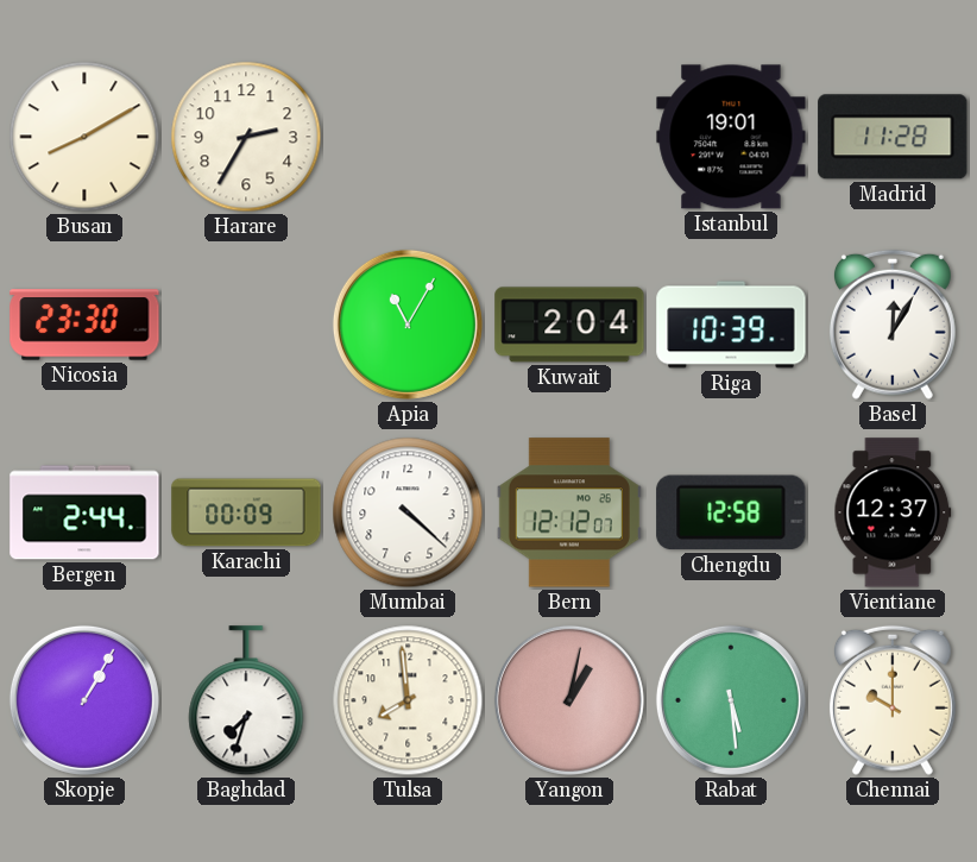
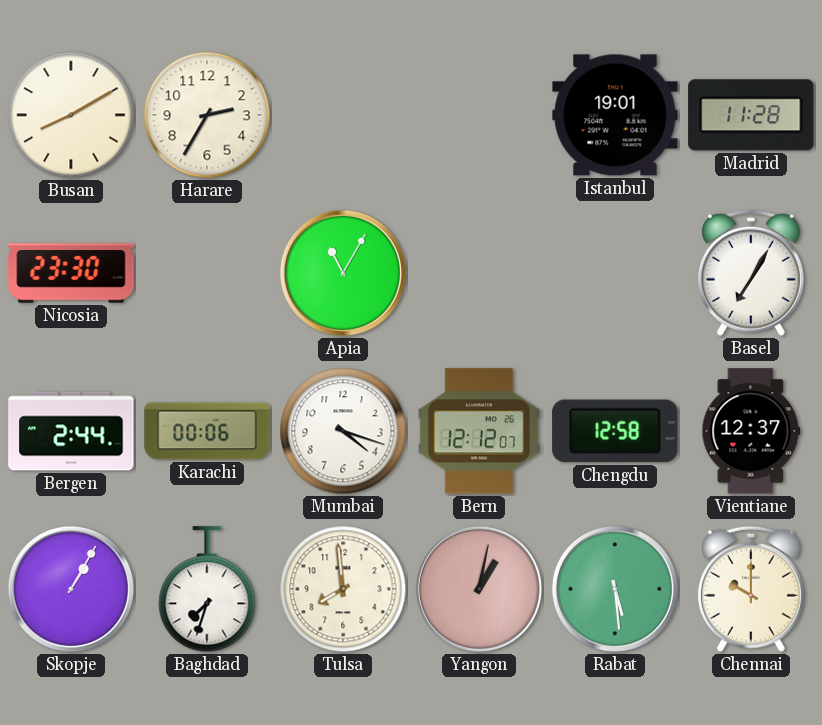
Kuwait: 2:04 -> none (569, 325)
Riga: 10:39 -> none (731, 325)
Basel: 12:05 -> 7:05 (751, 273)
Karachi: 00:09 -> 00:06 (207, 431)
Mumbai: 4:22 -> 4:18 (343, 431)
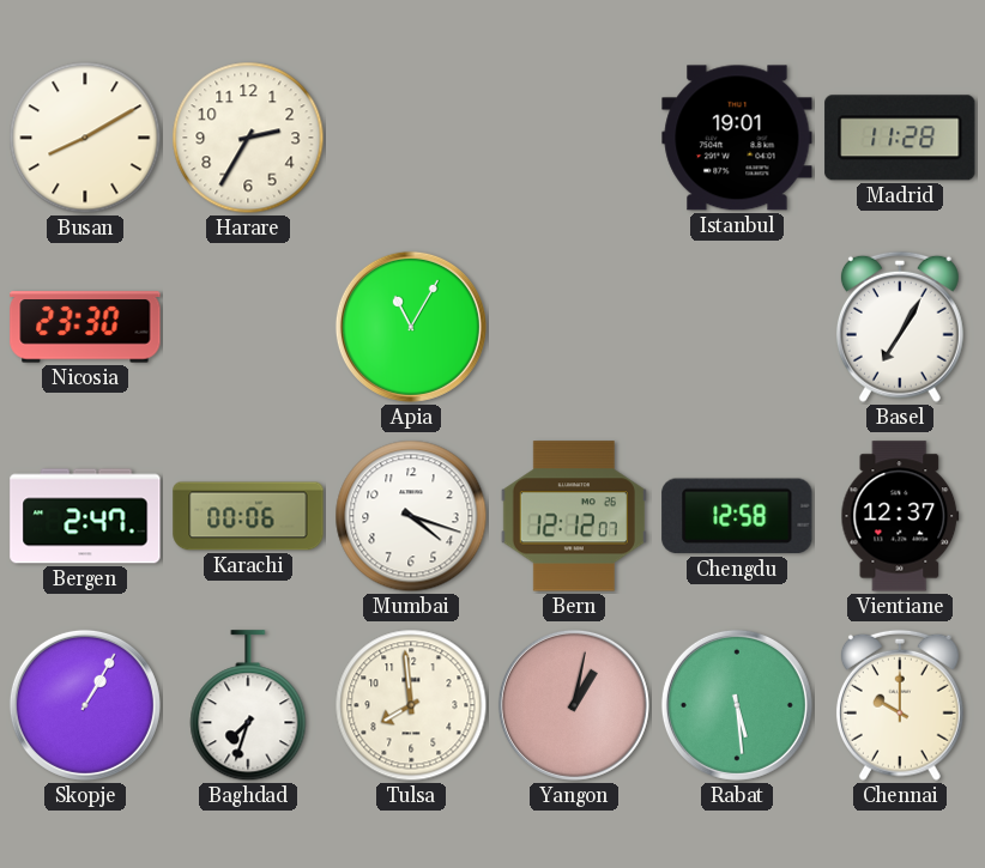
Bergen: 2:44 -> 2:47 (85, 516)
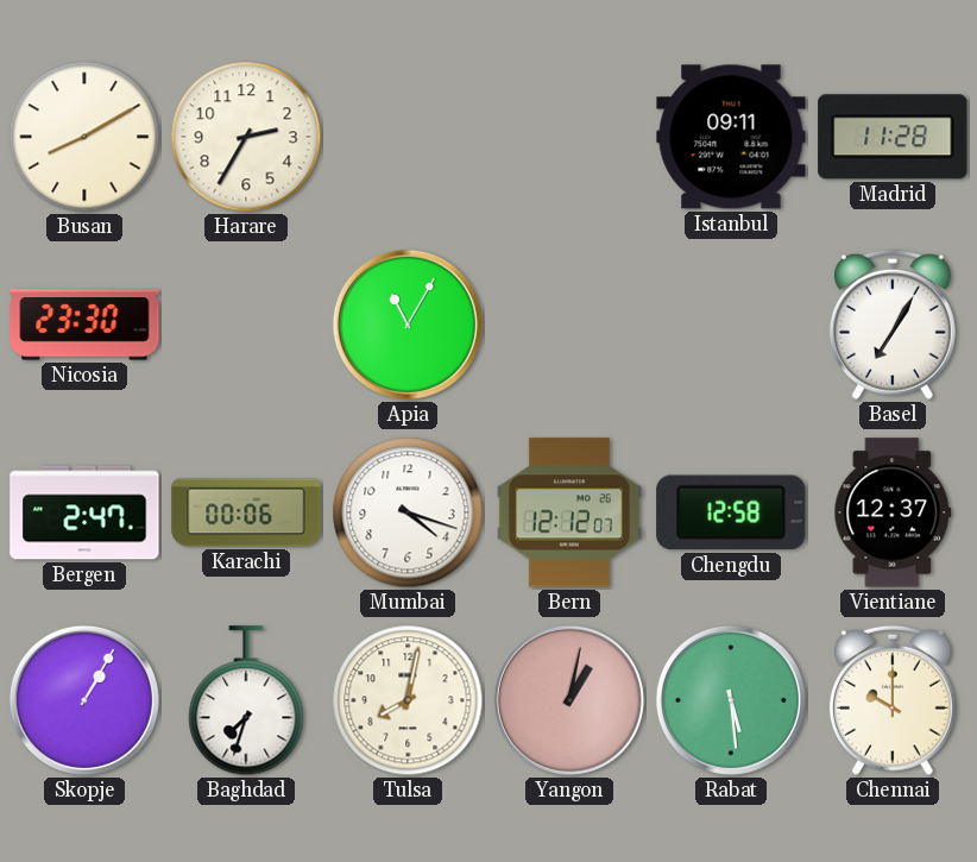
Istanbul: 19:01 -> 09:11 (731, 137)
Tulsa: 7:59 -> 8:02 (408, 700)
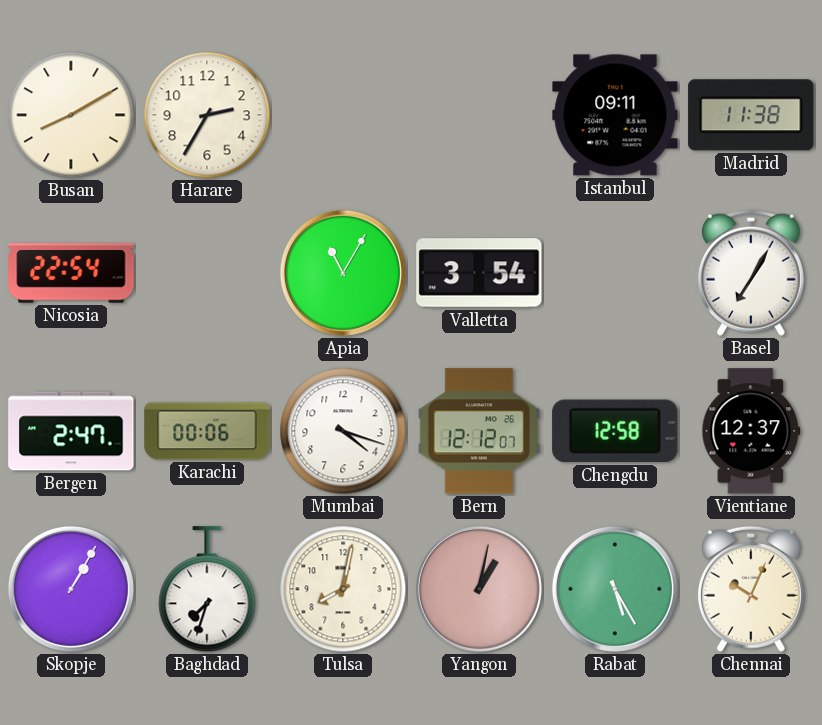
Madrid: 11:28 -> 11:38 (751, 115)
Nicosia: 23:30 -> 22:54 (71, 273)
Valletta: none -> 3:54 (479, 273)
Rabat: 5:29 -> 5:25 (615, 589)
Chennai: 10:00 -> 10:04 (751, 589)
